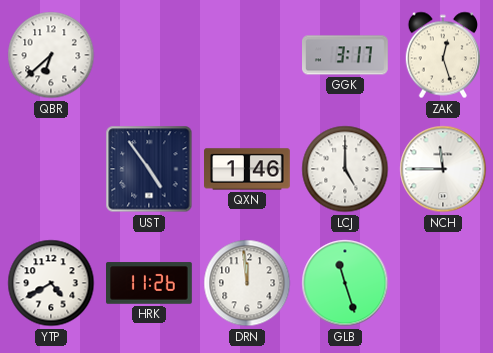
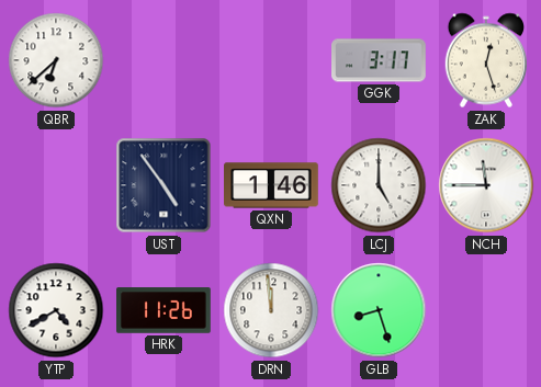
GLB: 11:27 -> 8:27 (379, 310)
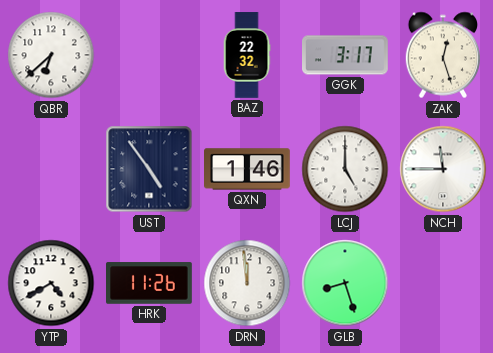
BAZ: none -> 22:32 (247, 55)
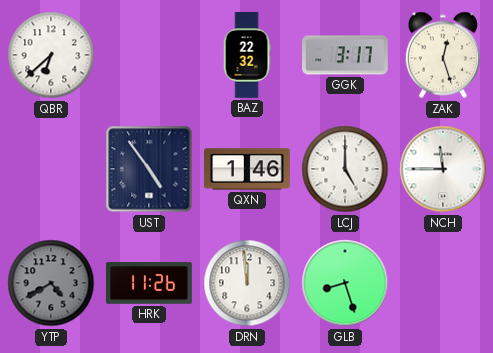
YTP dial: white -> grey (51, 283)
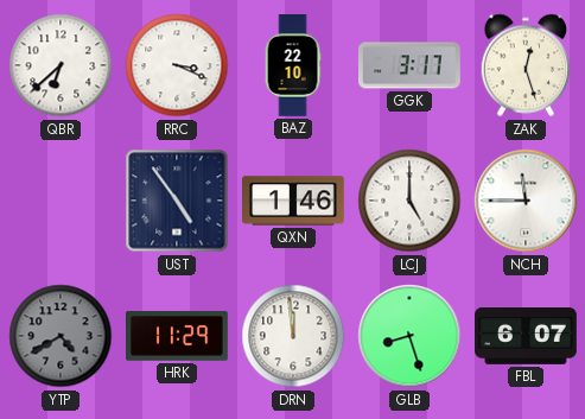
RRC: none -> 3:19 (177, 65)
BAZ: 22:32 -> 22:10 (293, 65)
HRK: 11:26 -> 11:29 (178, 336)
FBL: none -> 6:07 (526, 337)
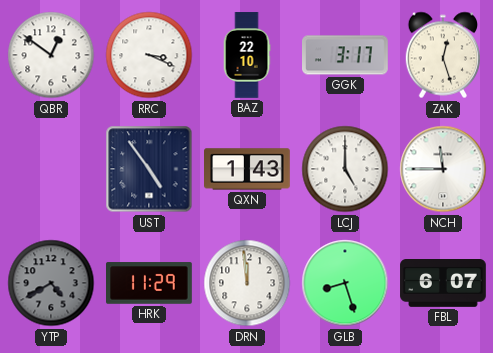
QBR: 6:38 -> 12:51 (51, 55)
QXN: 1:46 -> 1:43 (247, 169)
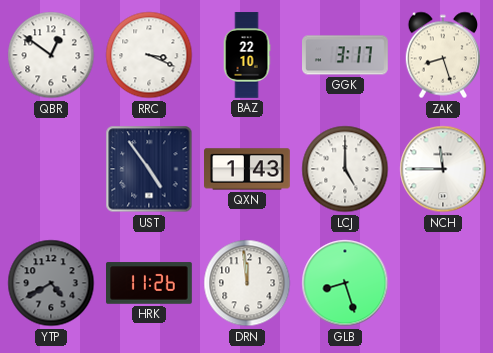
ZAK: 12:27 -> 8:27 (442, 55)
HRK: 11:29 -> 11:26 (150, 283)
FBL: 6:07 -> none (443, 284)
